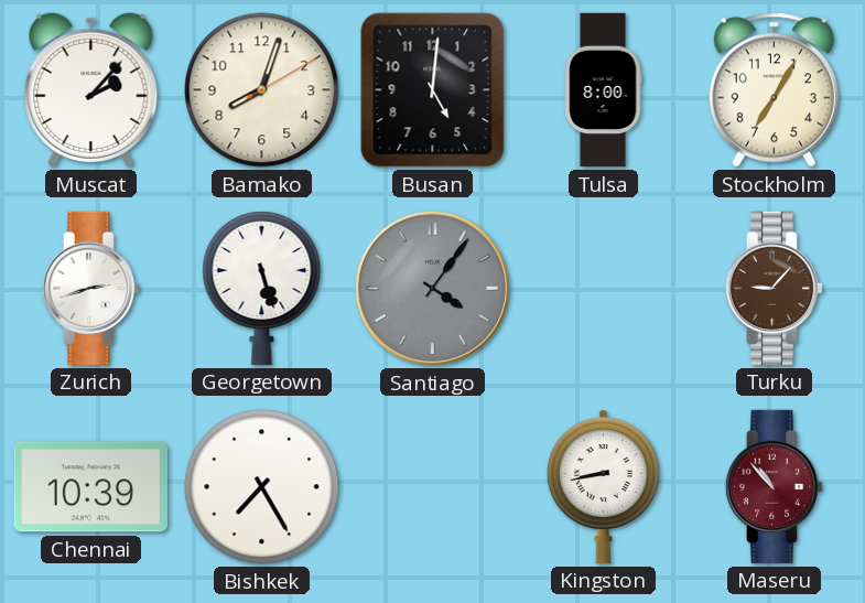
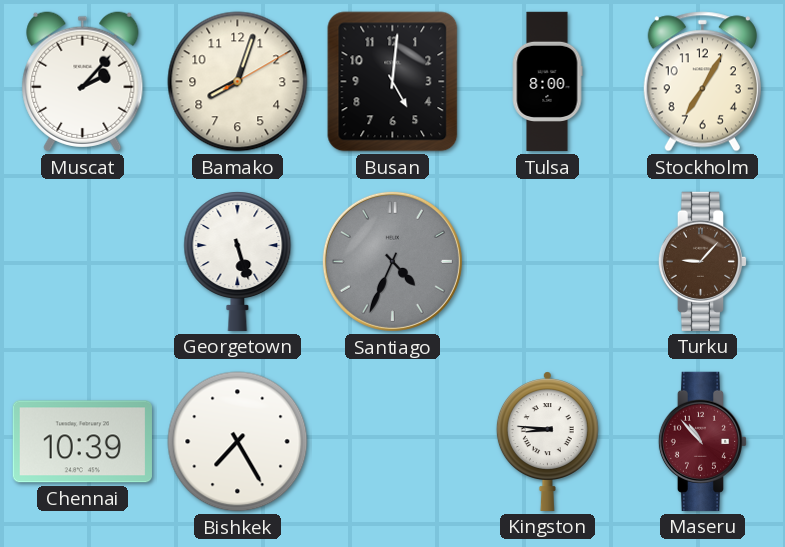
Zurich: 2:42 -> none (91, 288)
Santiago: 4:06 -> 4:34 (392, 261)
Kingston: 8:43 -> 8:46 (547, 441)
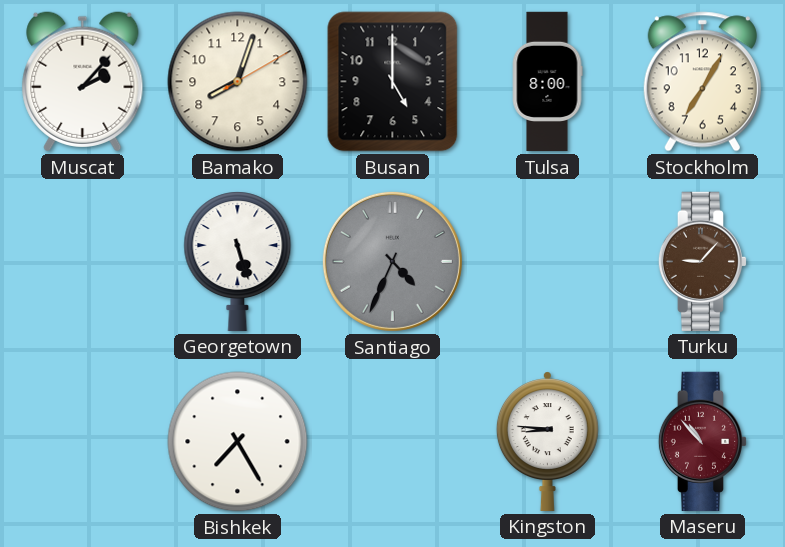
Busan: 5:01 -> 5:00 (393, 82)
Chennai: 10:39 -> none (82, 442)
